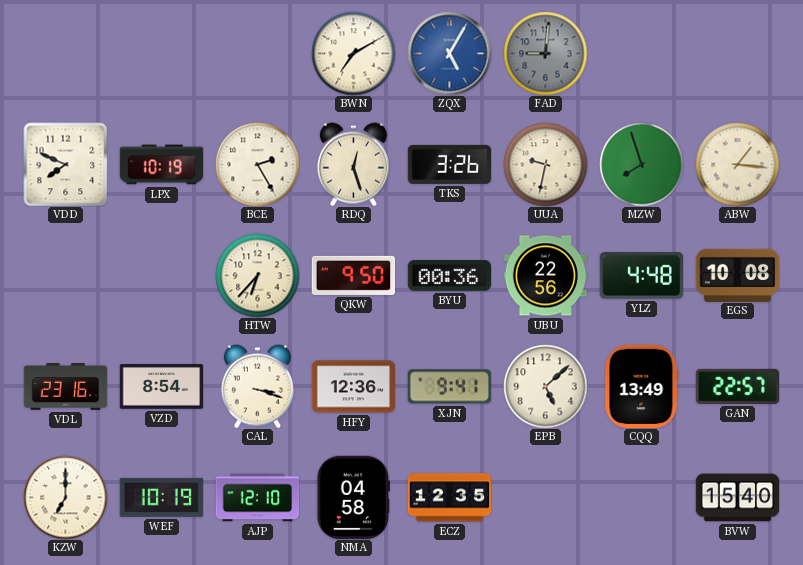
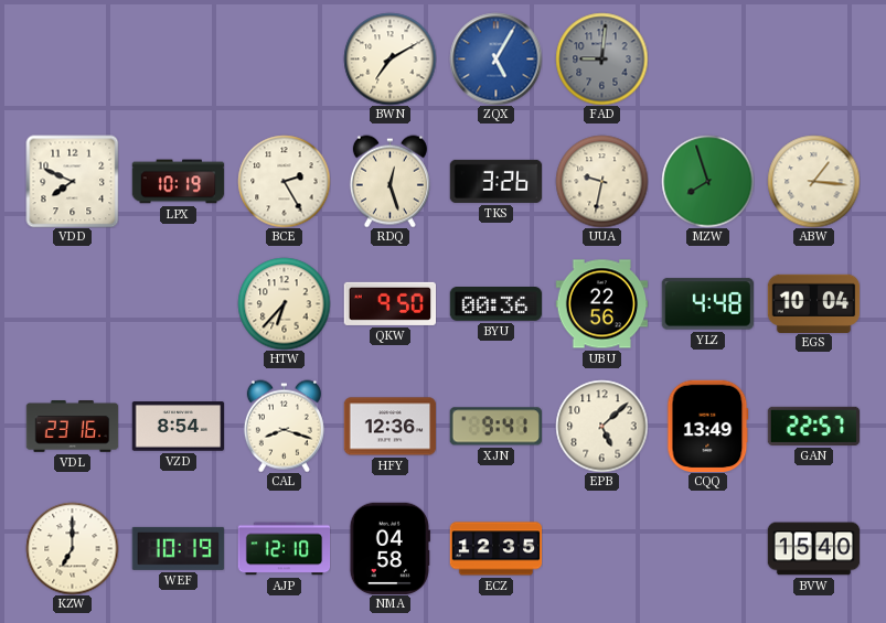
EGS: 10:08 -> 10:04 (813, 303)
CAL: 3:18 -> 8:18 (284, 426)
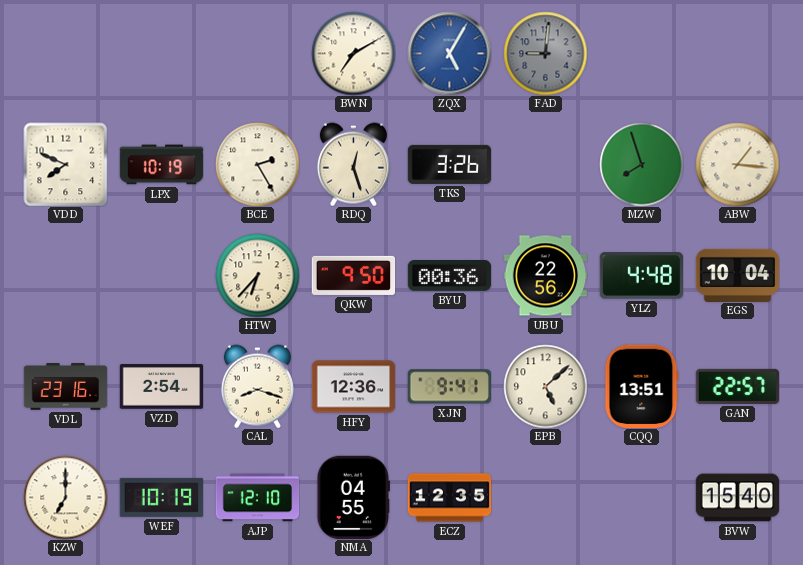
UUA: 9:32 -> none (601, 181)
VZD: 8:54 -> 2:54 (161, 387)
CQQ: 13:49 -> 13:51 (642, 386)
NMA: 04:58 -> 04:55 (353, 497)
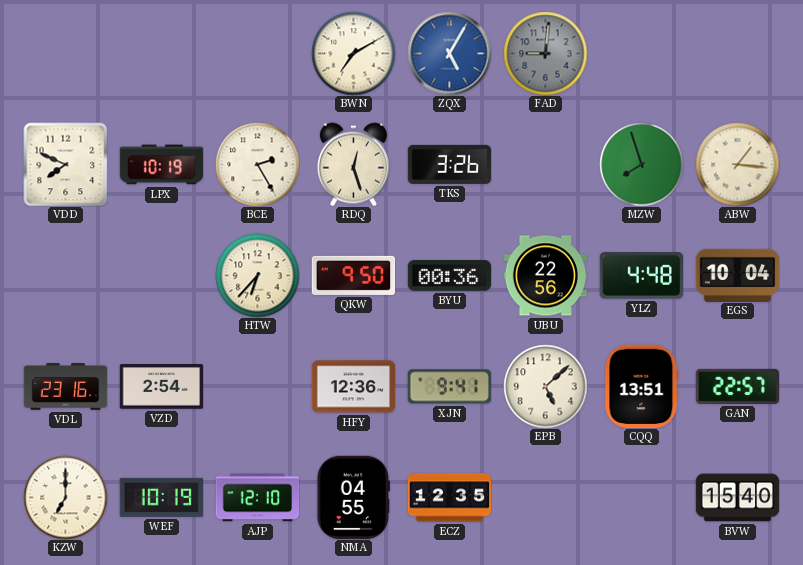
CAL: 8:18 -> none (257, 386)
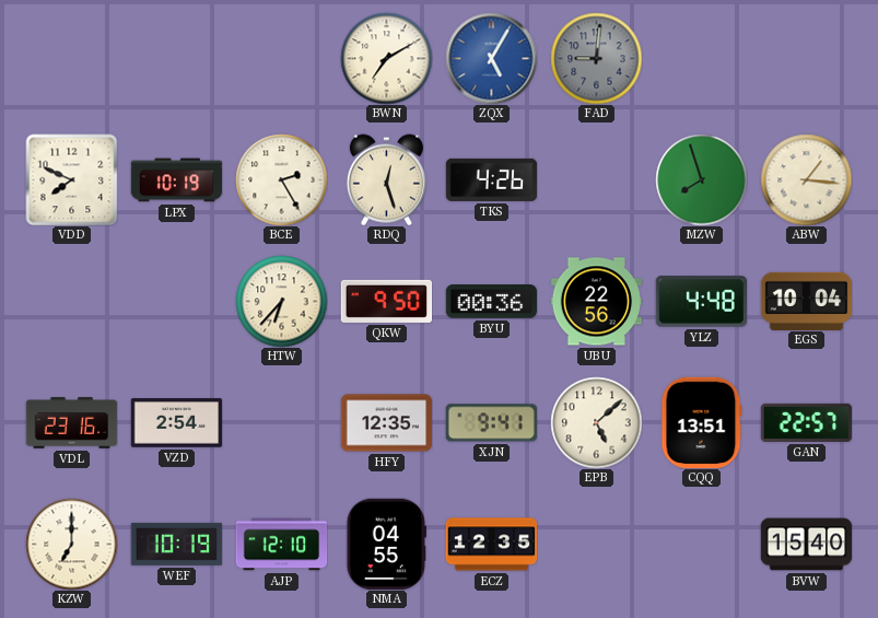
TKS: 3:26 -> 4:26 (491, 179)
HFY: 12:36 -> 12:35 (386, 423)
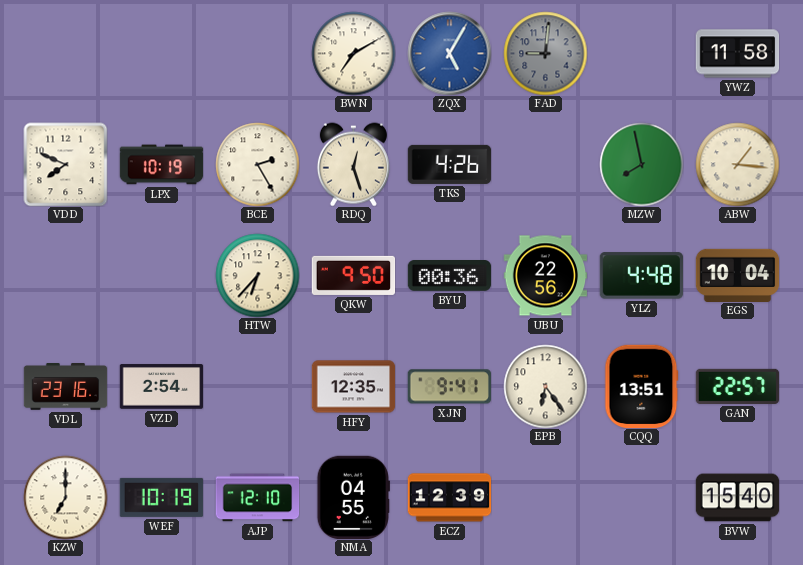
YWZ: none -> 11:58 (737, 54)
MZW: 7:57 -> 7:58 (641, 164)
EPB: 5:08 -> 6:24 (545, 386)
ECZ: 12:35 -> 12:39 (449, 498)
